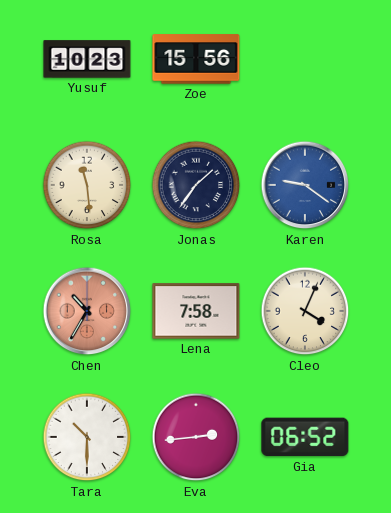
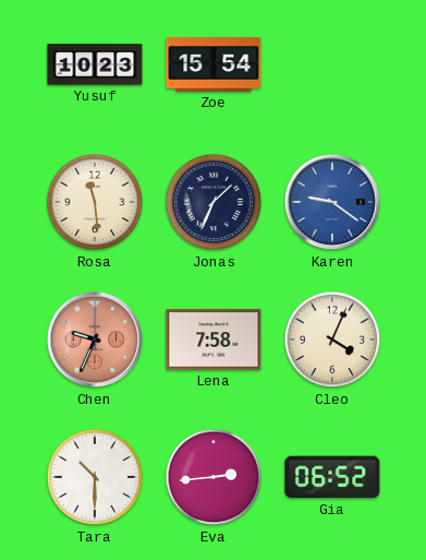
Zoe: 15:56 -> 15:54 (214, 64)
Jonas: 1:36 -> 1:34 (214, 202)
Chen: 10:35 -> 9:34 (95, 339)
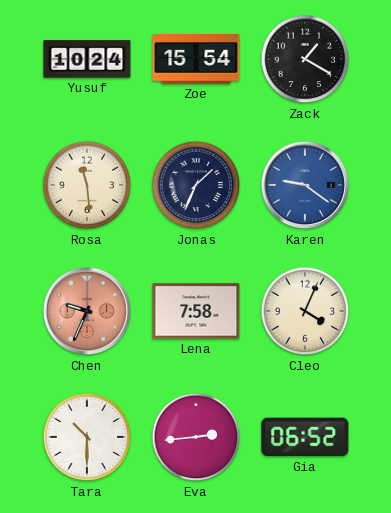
Yusuf: 10:23 -> 10:24 (87, 59)
Zack: none -> 1:20 (305, 59)
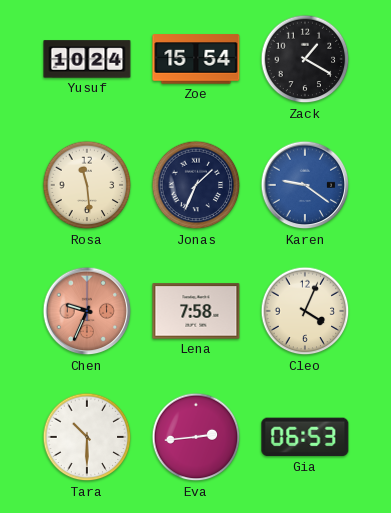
Gia: 06:52 -> 06:53 (305, 437)
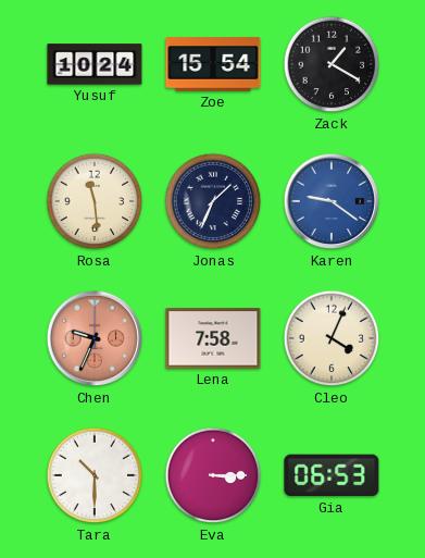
Eva: 2:44 -> 3:15 (213, 475)
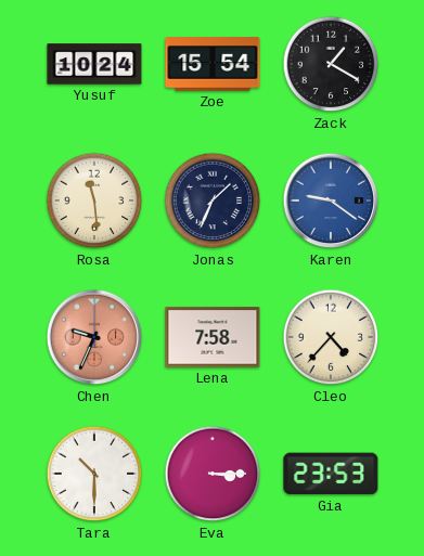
Cleo: 4:04 -> 4:37 (331, 337)
Gia: 06:53 -> 23:53 (331, 474)
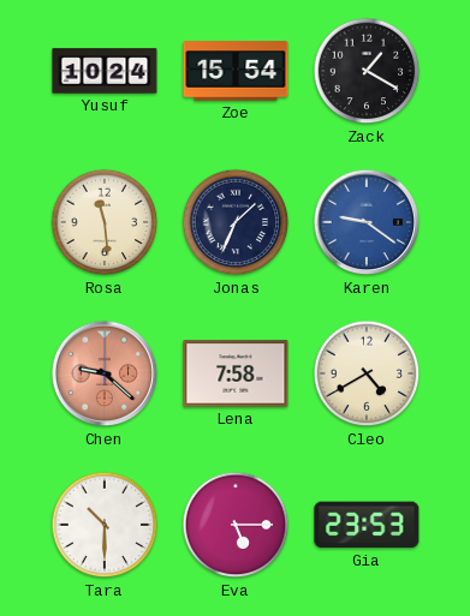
Chen: 9:34 -> 9:22 (105, 373)
Cleo: 4:37 -> 4:40 (367, 373)
Eva: 3:15 -> 5:15 (236, 525)
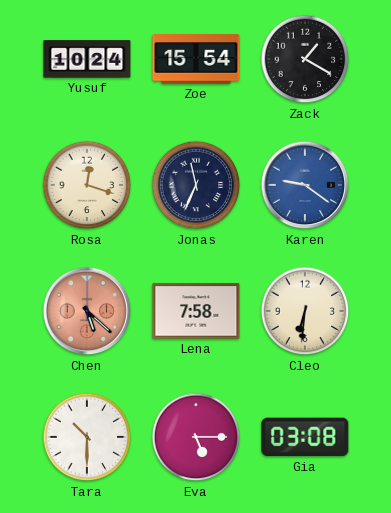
Rosa: 11:29 -> 12:18 (87, 185)
Jonas: 1:34 -> 11:34 (196, 185)
Chen: 9:22 -> 5:22 (87, 311)
Cleo: 4:40 -> 6:31 (305, 311)
Gia: 23:53 -> 03:08 (305, 437)
